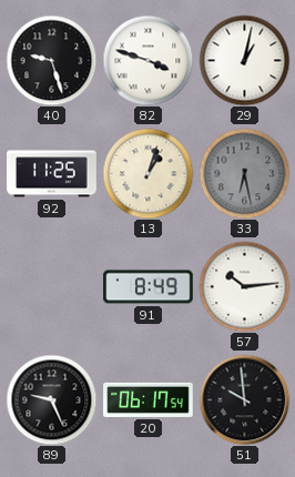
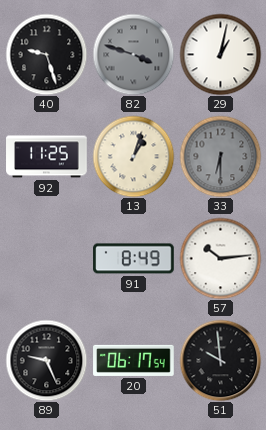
82 dial: white -> grey (133, 54)
33: 6:28 -> 6:30 (220, 156)
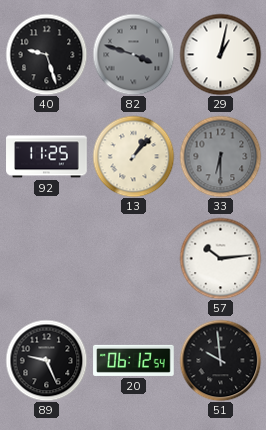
13: 1:03 -> 1:07 (133, 156)
91: 8:49 -> none (134, 259)
20: 06:17 -> 06:12 (134, 360)
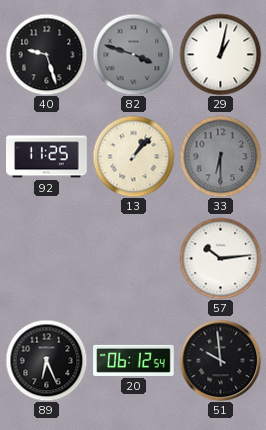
89: 9:26 -> 6:26 (46, 360)
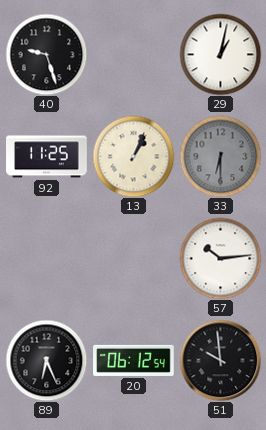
82: 3:48 -> none (133, 54)
13: 1:07 -> 1:04 (133, 156)
